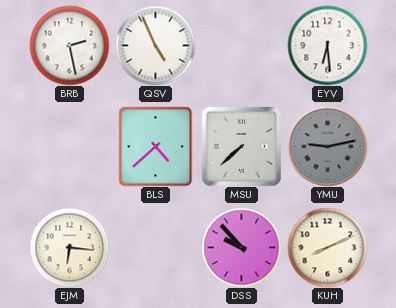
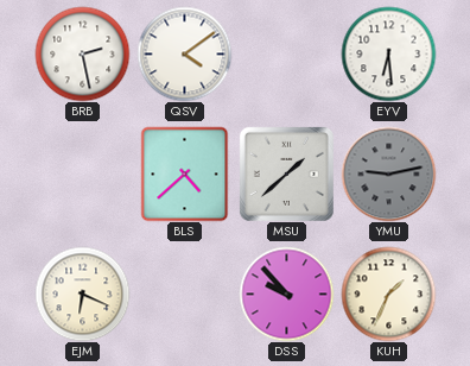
QSV: 4:56 -> 4:09 (184, 53)
MSU: 7:38 -> 1:38 (286, 173)
EJM: 6:16 -> 6:19 (82, 294)
KUH: 8:11 -> 1:34 (388, 294)
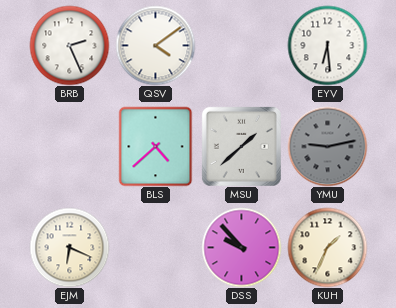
BRB: 2:28 -> 2:26 (69, 45)
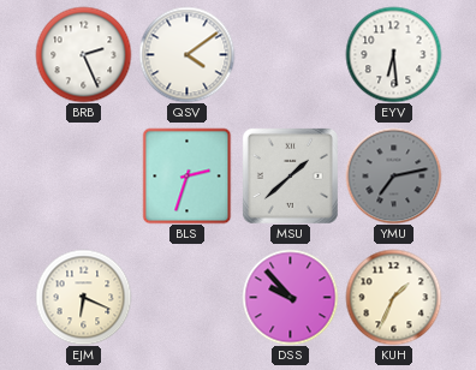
BLS: 4:38 -> 2:33 (188, 175)
YMU: 9:13 -> 7:13 (393, 175)
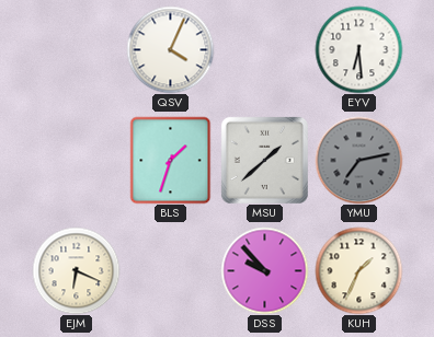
BRB: 2:26 -> none (83, 54)
QSV: 4:09 -> 4:04 (170, 49)
BLS: 2:33 -> 1:33 (171, 160)
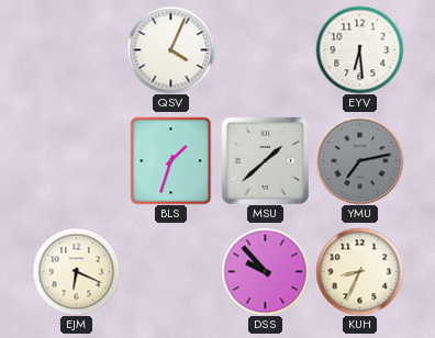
KUH: 1:34 -> 8:34 (359, 271)
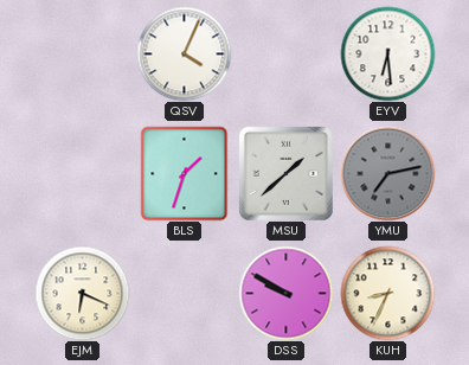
DSS: 9:53 -> 9:50 (285, 293)
